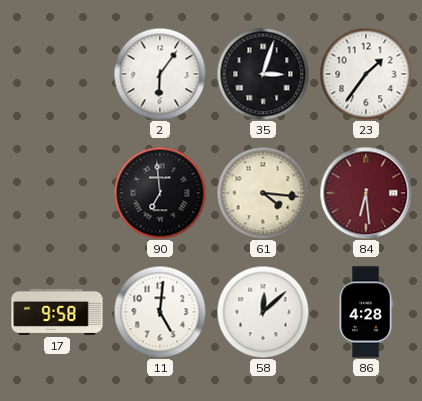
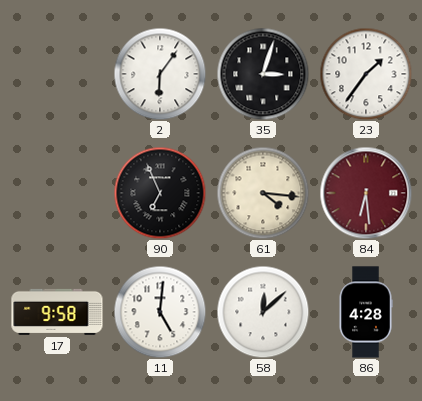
90: 6:59 -> 6:56 (160, 193)
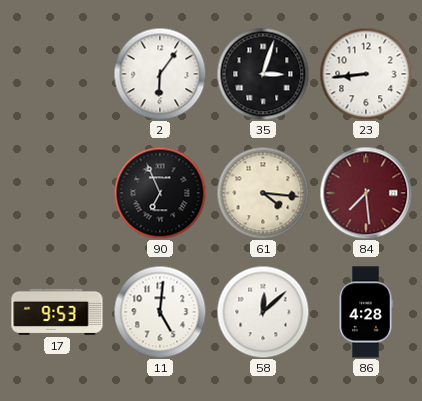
23: 1:36 -> 8:44 (366, 74)
84: 6:29 -> 7:29 (366, 193)
17: 9:58 -> 9:53 (57, 312)
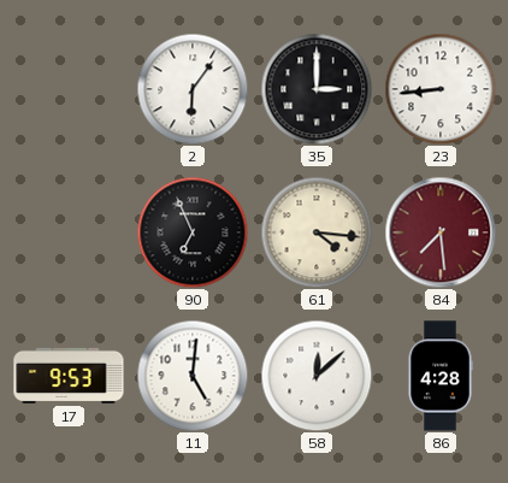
35: 3:03 -> 3:00 (317, 89)
